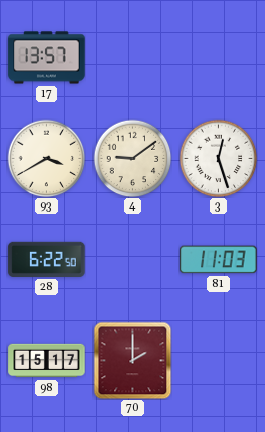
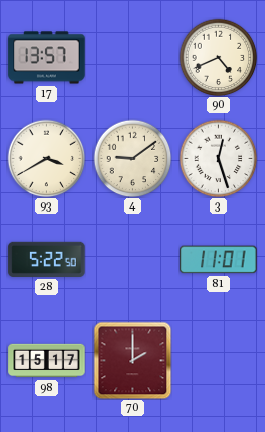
90: none -> 4:41 (218, 57)
28: 6:22 -> 5:22 (47, 259)
81: 11:03 -> 11:01 (219, 260)
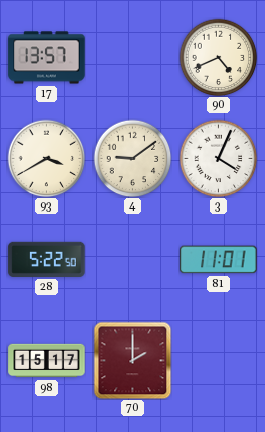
3: 12:27 -> 4:04 (218, 158)
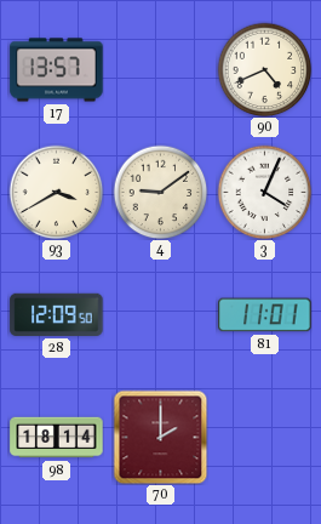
28: 5:22 -> 12:09 (57, 314)
98: 15:17 -> 18:14 (57, 438)
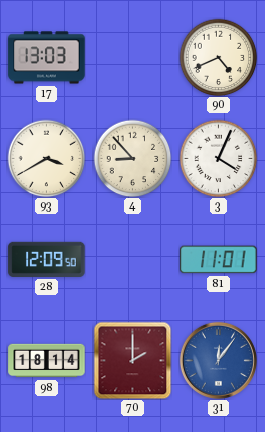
17: 13:57 -> 13:03 (47, 58)
4: 9:09 -> 8:53 (132, 158)
31: none -> 12:06 (218, 360)
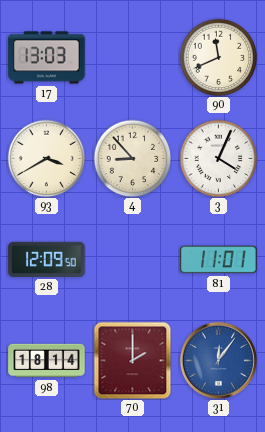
90: 4:41 -> 11:41 (218, 57)
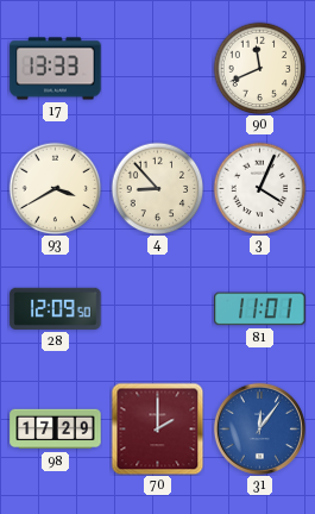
17: 13:03 -> 13:33 (56, 69)
98: 18:14 -> 17:29 (56, 430)
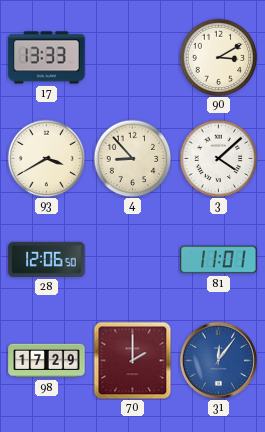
90: 11:41 -> 3:10 (218, 57)
3: 4:04 -> 4:08 (218, 158)
28: 12:09 -> 12:06 (47, 259)
